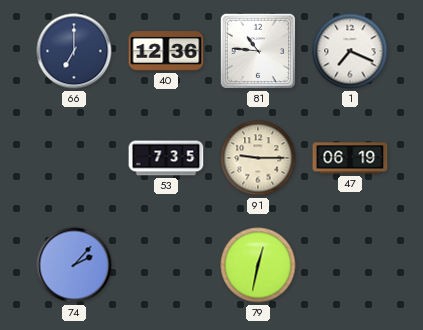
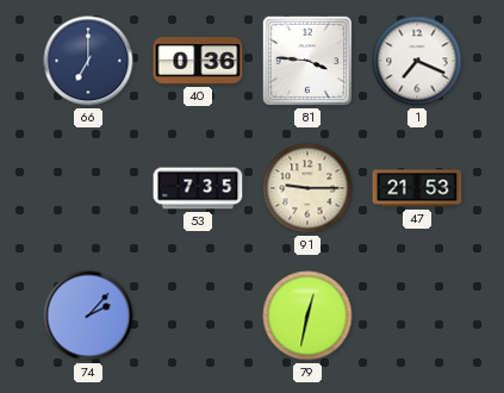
40: 12:36 -> 0:36 (198, 61)
81: 10:46 -> 3:46 (307, 61)
47: 06:19 -> 21:53 (417, 188)
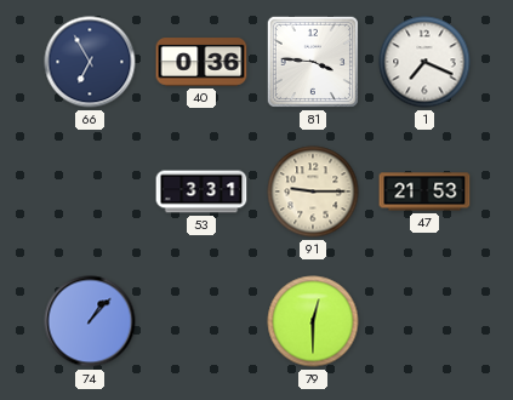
66: 7:00 -> 6:55 (90, 62)
53: 7:35 -> 3:31 (201, 192)
74: 2:07 -> 1:07 (90, 321)
79: 12:32 -> 12:30 (313, 321)
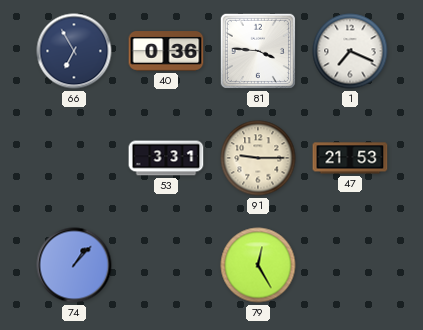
79: 12:30 -> 12:25 (258, 265)
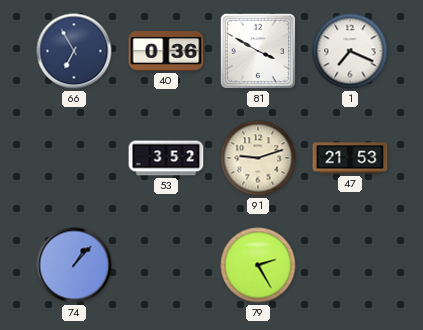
81: 3:46 -> 3:50 (258, 51)
53: 3:31 -> 3:52 (166, 158)
91: 9:15 -> 9:12 (258, 158)
79: 12:25 -> 2:25 (258, 265)
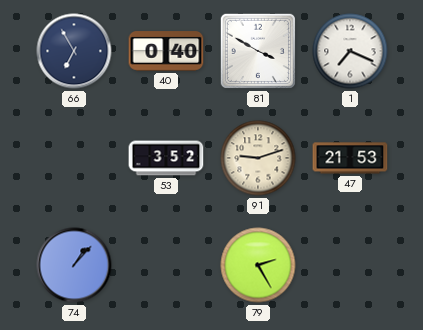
40: 0:36 -> 0:40 (166, 51)
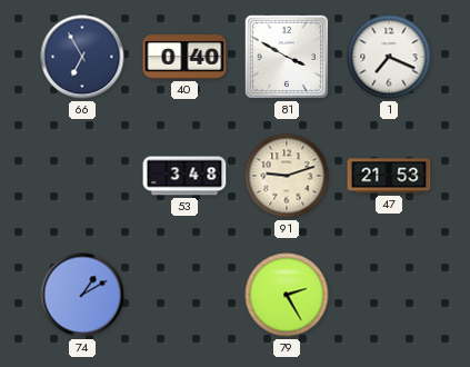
53: 3:52 -> 3:48 (184, 176)
74: 1:07 -> 1:10 (82, 295)
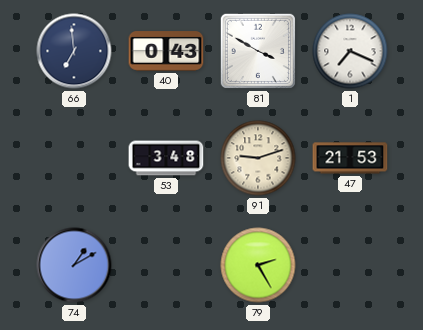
66: 6:55 -> 6:59 (74, 51)
40: 0:40 -> 0:43 (166, 51)
